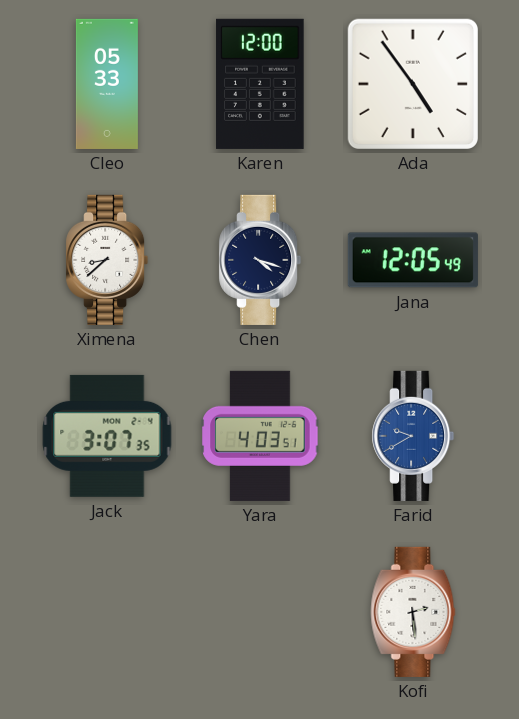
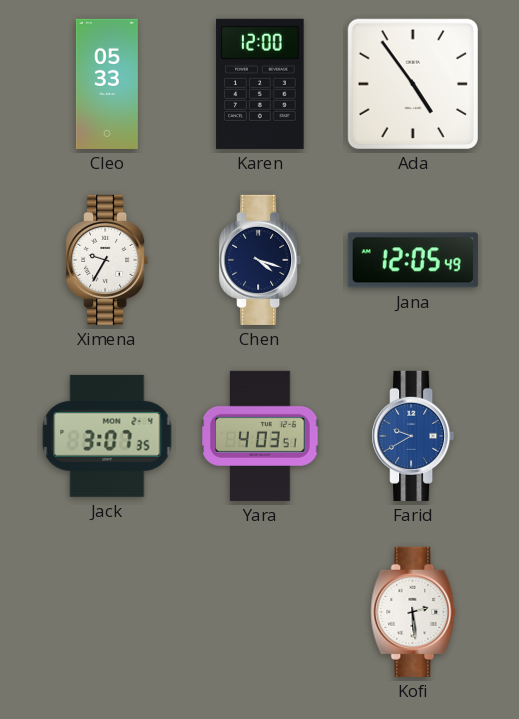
Ximena: 8:38 -> 9:35 (107, 260)
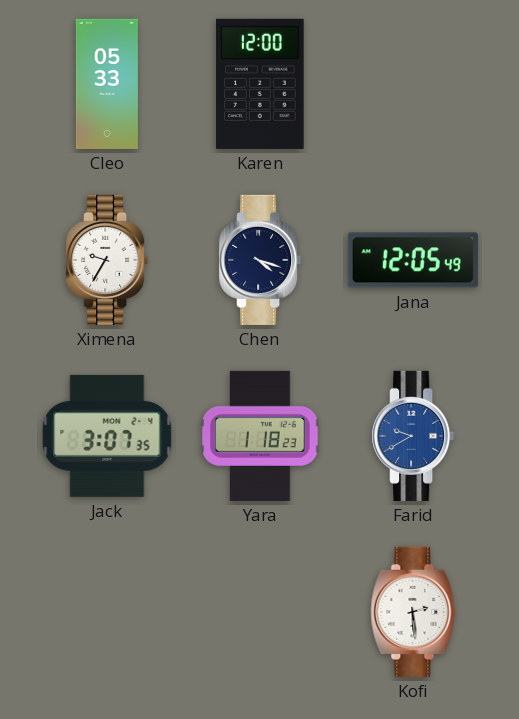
Ada: 4:54 -> none (413, 84)
Yara: 4:03 -> 1:18 (260, 436)
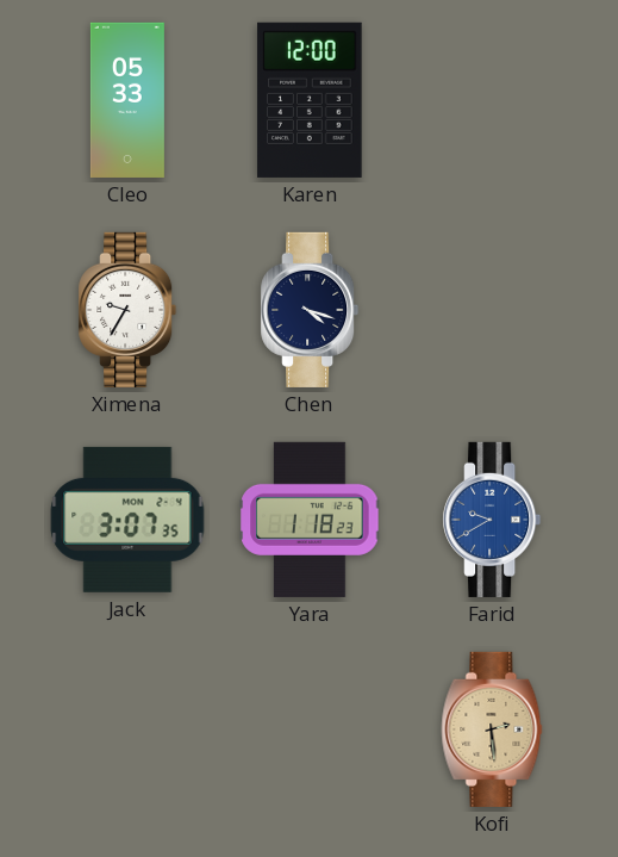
Jana: 12:05 -> none (413, 260)
Kofi dial: white -> champagne (492, 729)
